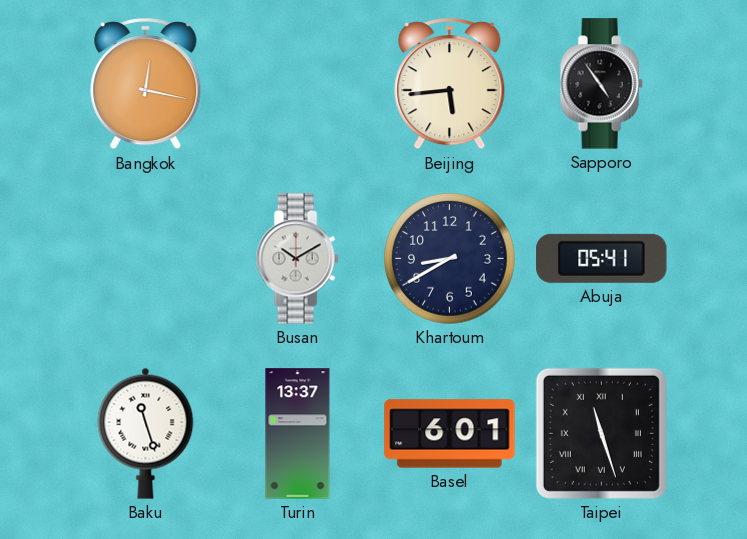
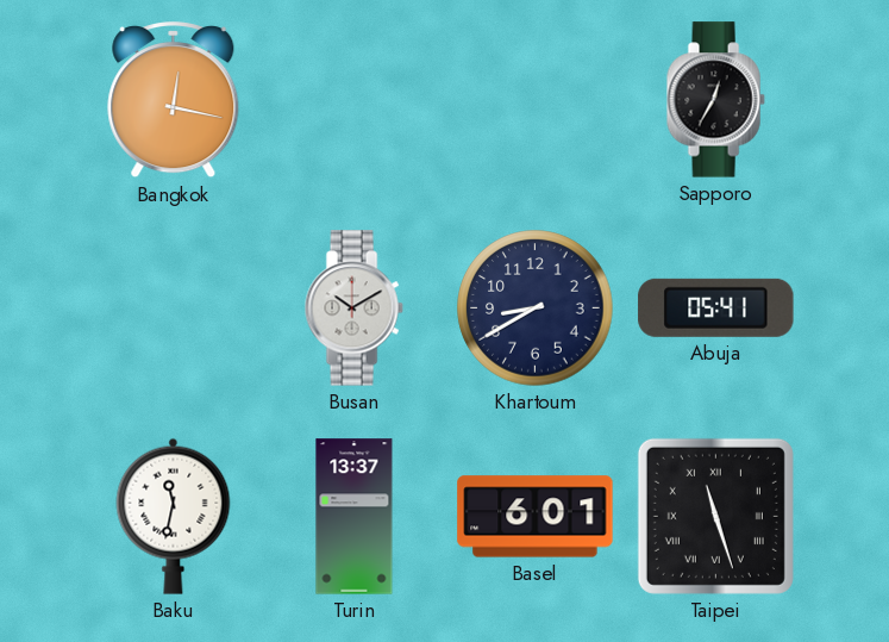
Beijing: 5:44 -> none (450, 84)
Sapporo: 4:54 -> 12:35 (715, 100)
Baku: 11:27 -> 11:32 (174, 516)
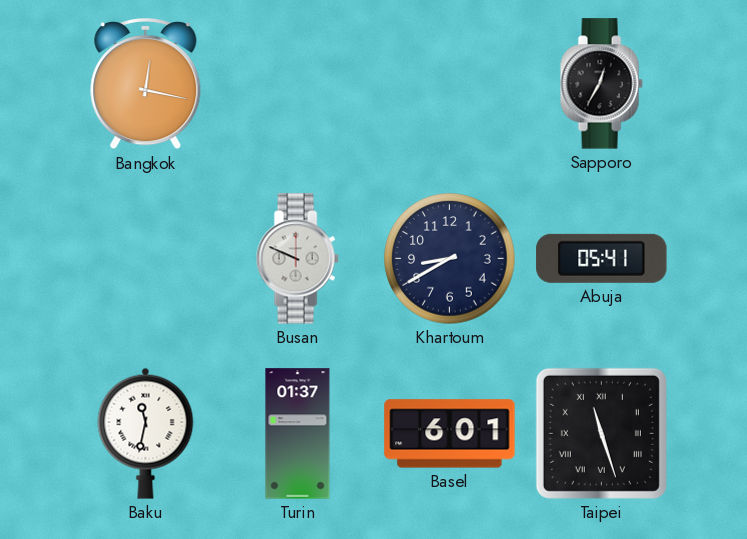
Busan: 10:10 -> 9:49 (297, 259)
Turin: 13:37 -> 01:37 (298, 434)
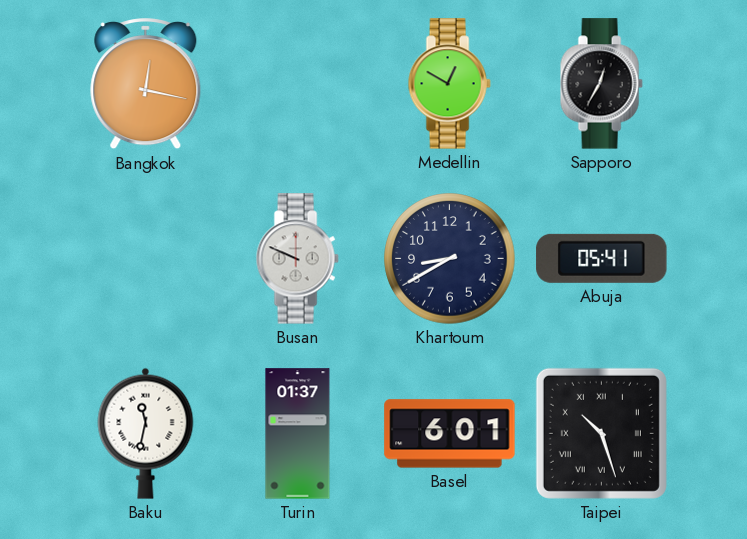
Medellin: none -> 12:50 (449, 84)
Taipei: 11:27 -> 10:27 (601, 433)
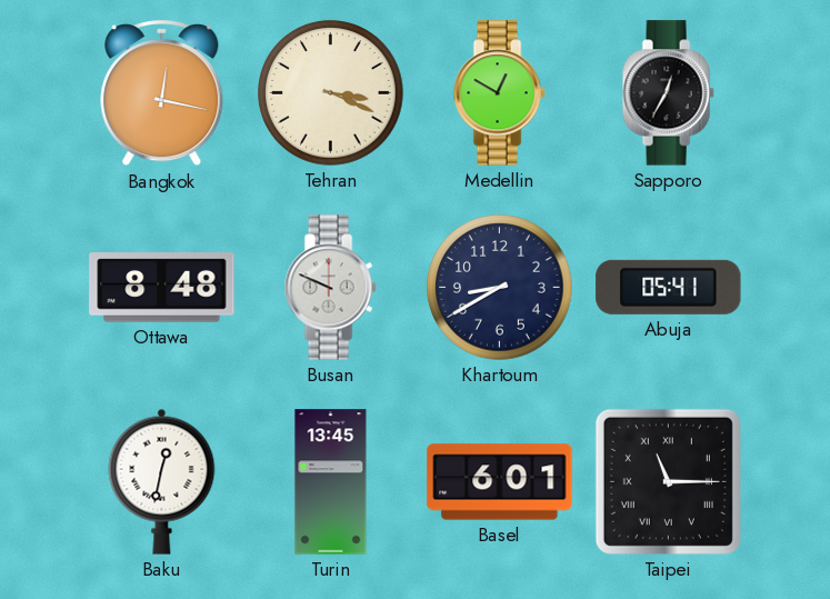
Tehran: none -> 3:19 (331, 93)
Ottawa: none -> 8:48 (162, 288)
Baku: 11:32 -> 12:32 (162, 481)
Turin: 01:37 -> 13:45 (331, 482)
Taipei: 10:27 -> 11:15 (668, 481)
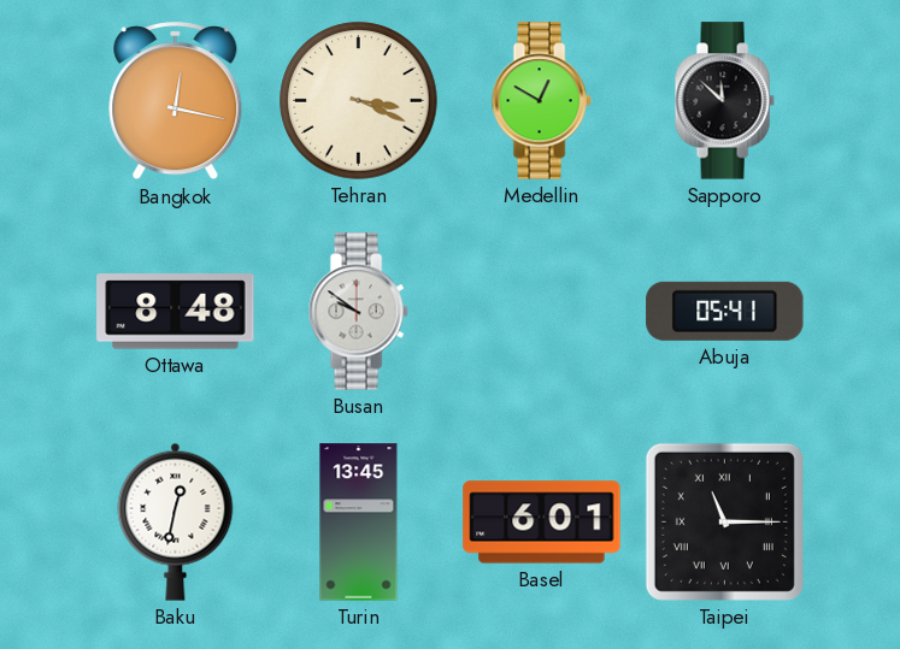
Sapporo: 12:35 -> 11:52 (724, 101)
Busan: 9:49 -> 9:51 (358, 312)
Khartoum: 8:40 -> none (500, 288)
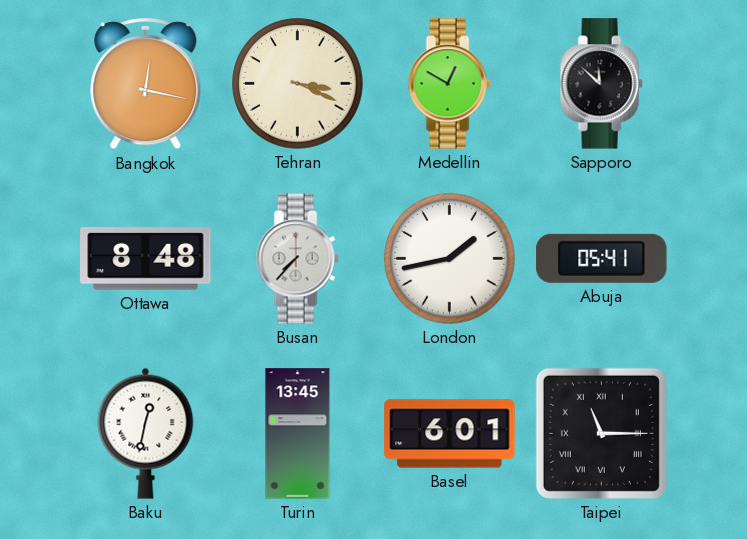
Busan: 9:51 -> 7:37 (297, 259)
London: none -> 1:43 (450, 259)
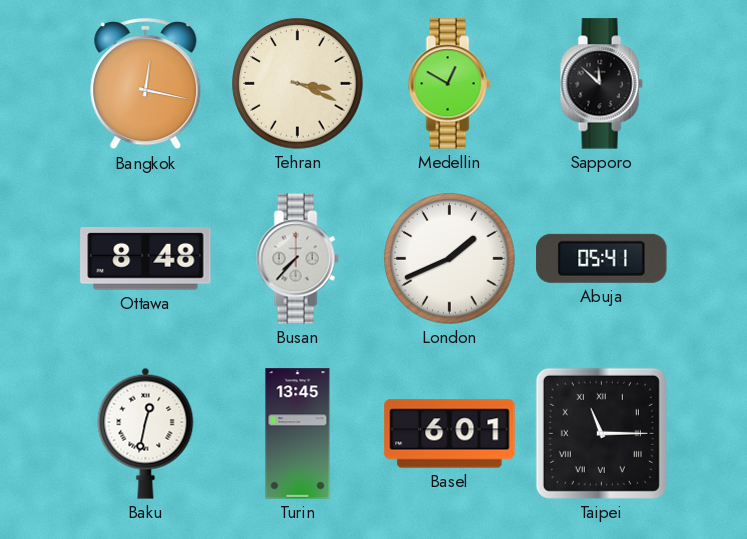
London: 1:43 -> 1:41 (450, 259)
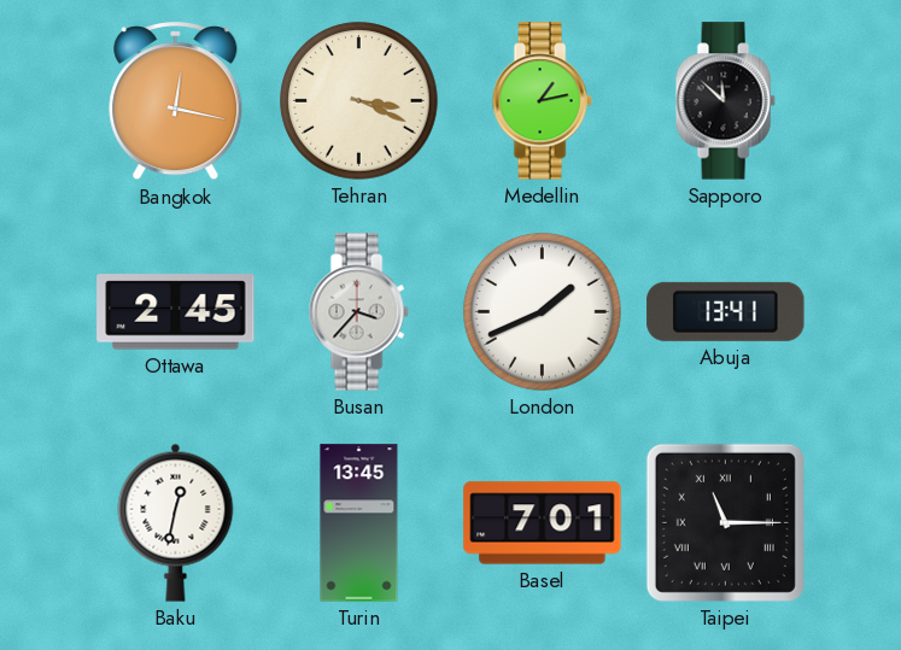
Medellin: 12:50 -> 1:13 (542, 101)
Ottawa: 8:48 -> 2:45 (176, 312)
Busan: 7:37 -> 3:37 (358, 312)
Abuja: 05:41 -> 13:41 (726, 311)
Basel: 6:01 -> 7:01 (543, 523)
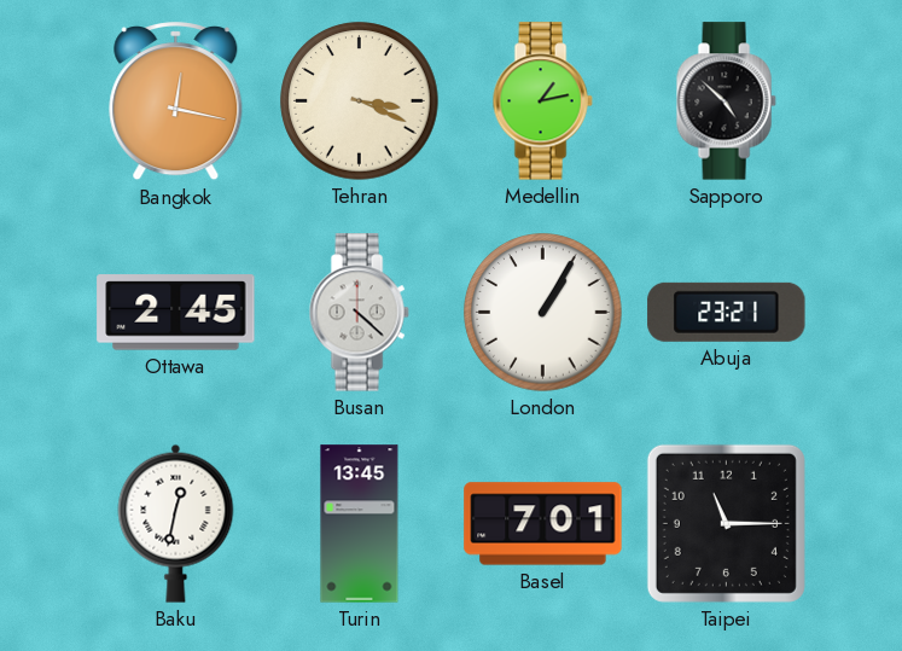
Sapporo: 11:52 -> 4:52 (726, 101)
Busan: 3:37 -> 4:22 (359, 313)
London: 1:41 -> 1:05 (543, 313)
Abuja: 13:41 -> 23:21 (727, 312)
Taipei numerals: Roman -> Arabic (726, 523)
